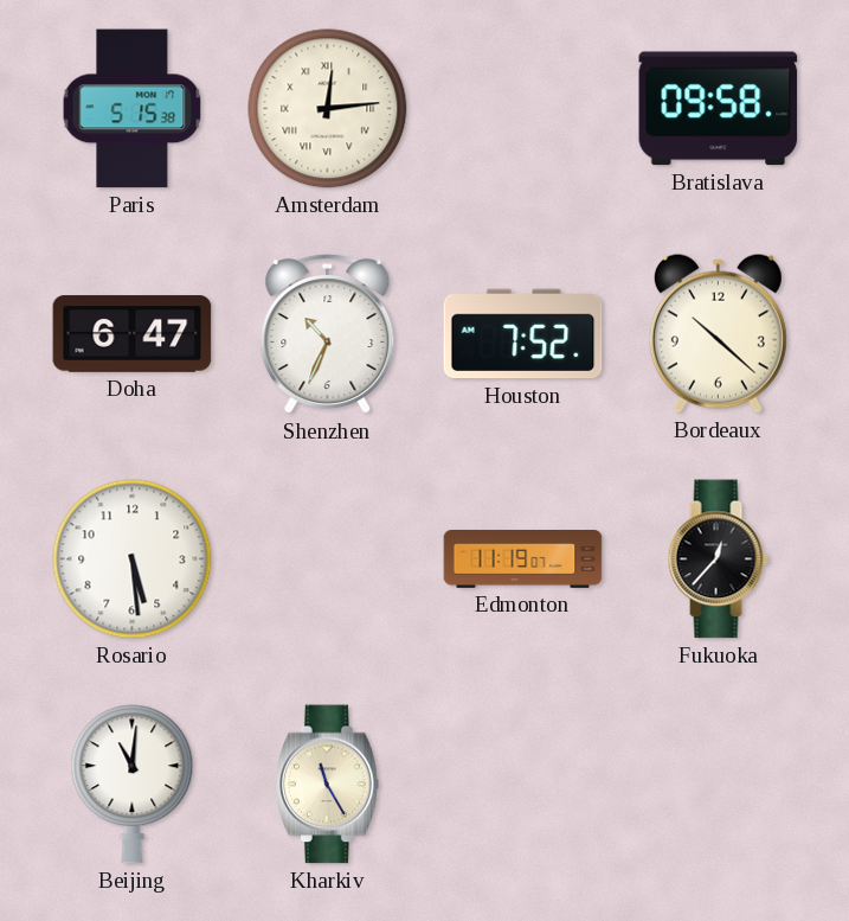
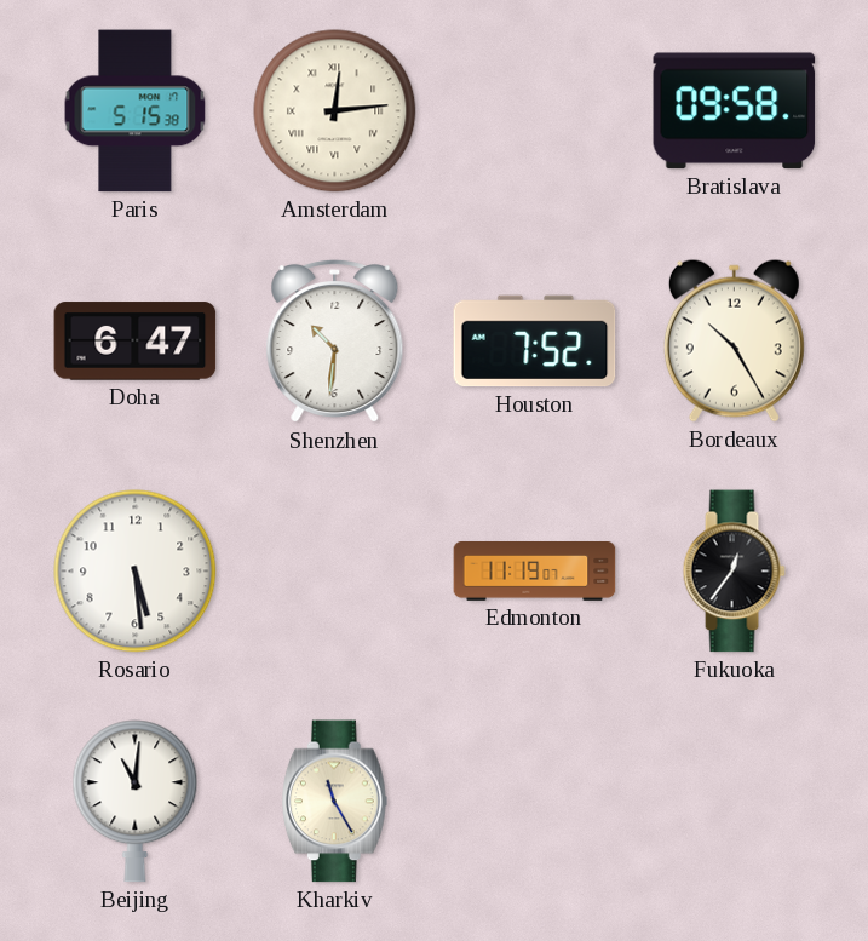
Shenzhen: 10:34 -> 10:31 (335, 342)
Bordeaux: 10:22 -> 10:25 (734, 340)
Fukuoka: 12:37 -> 12:36 (734, 572)
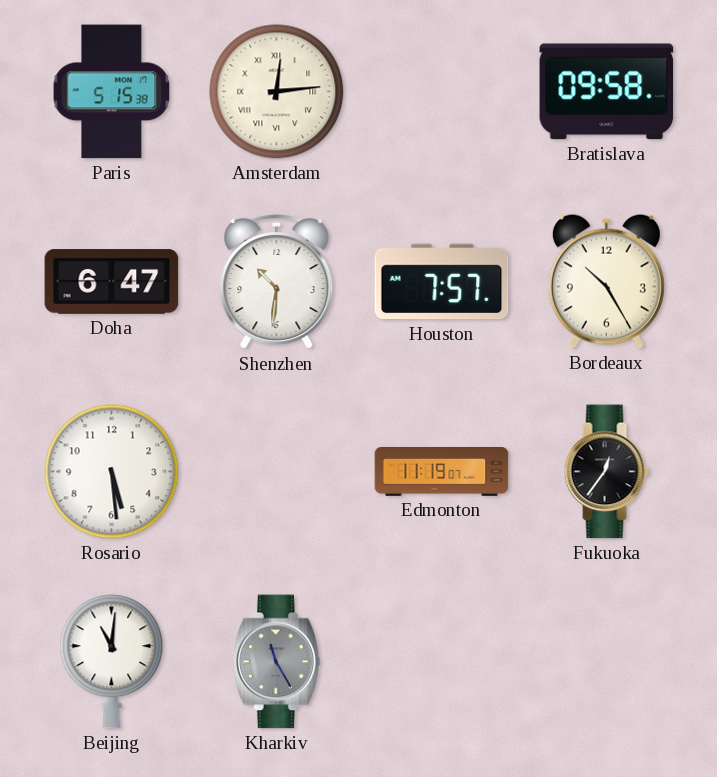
Houston: 7:52 -> 7:57 (442, 282)
Kharkiv dial: cream -> grey (277, 662)
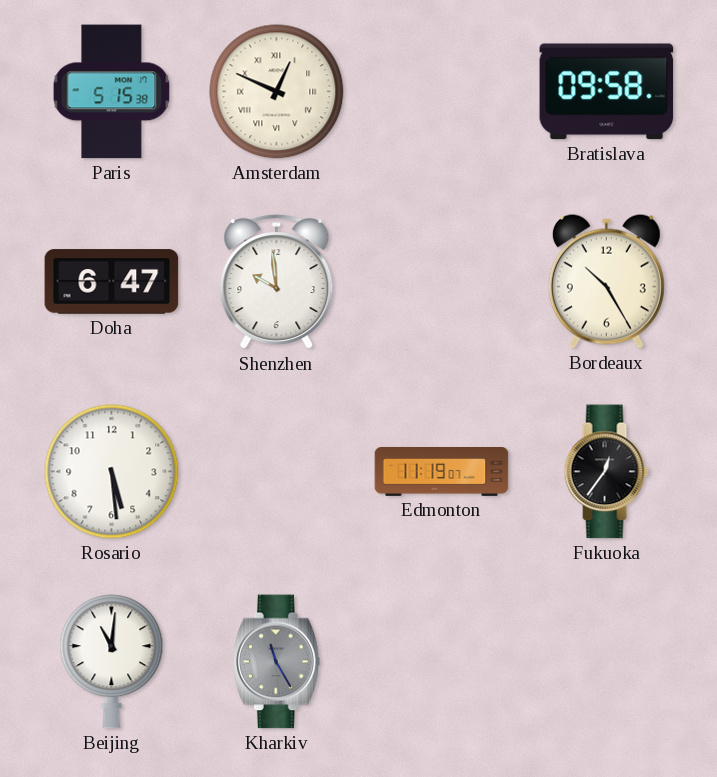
Amsterdam: 12:14 -> 12:49 (277, 92)
Shenzhen: 10:31 -> 9:59 (277, 282)
Houston: 7:57 -> none (442, 282)
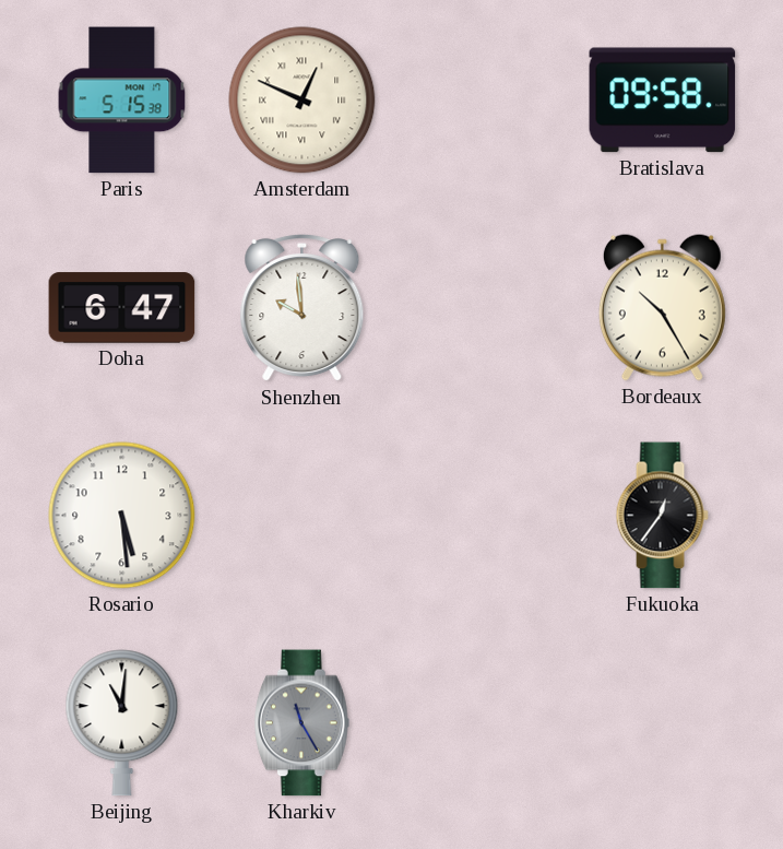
Edmonton: 11:19 -> none (442, 472)
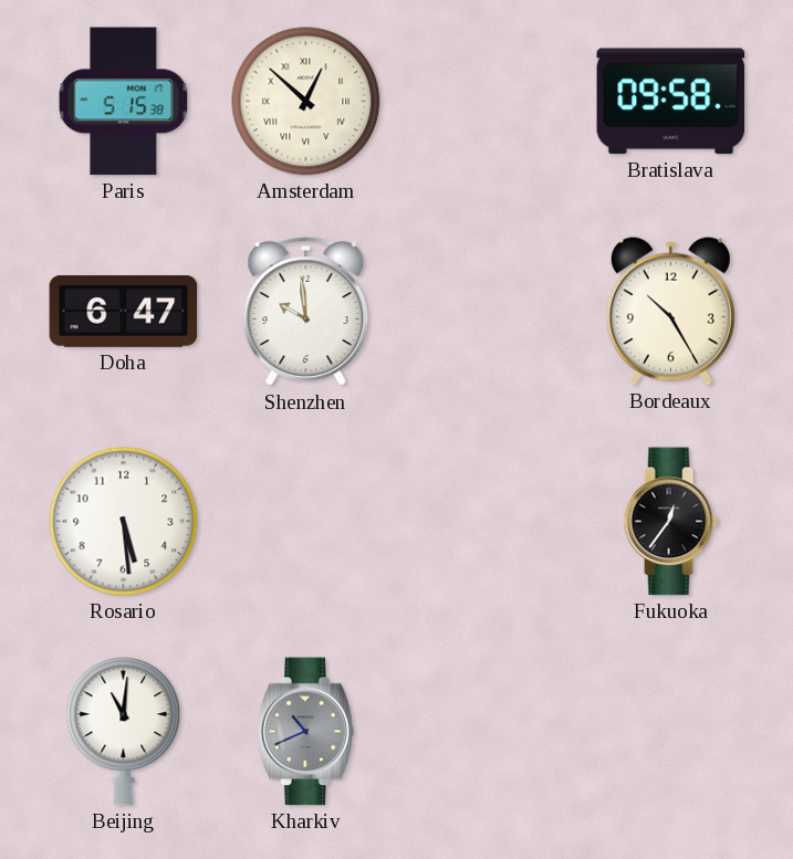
Amsterdam: 12:49 -> 12:52 (306, 102)
Kharkiv: 11:25 -> 10:41 (306, 732)
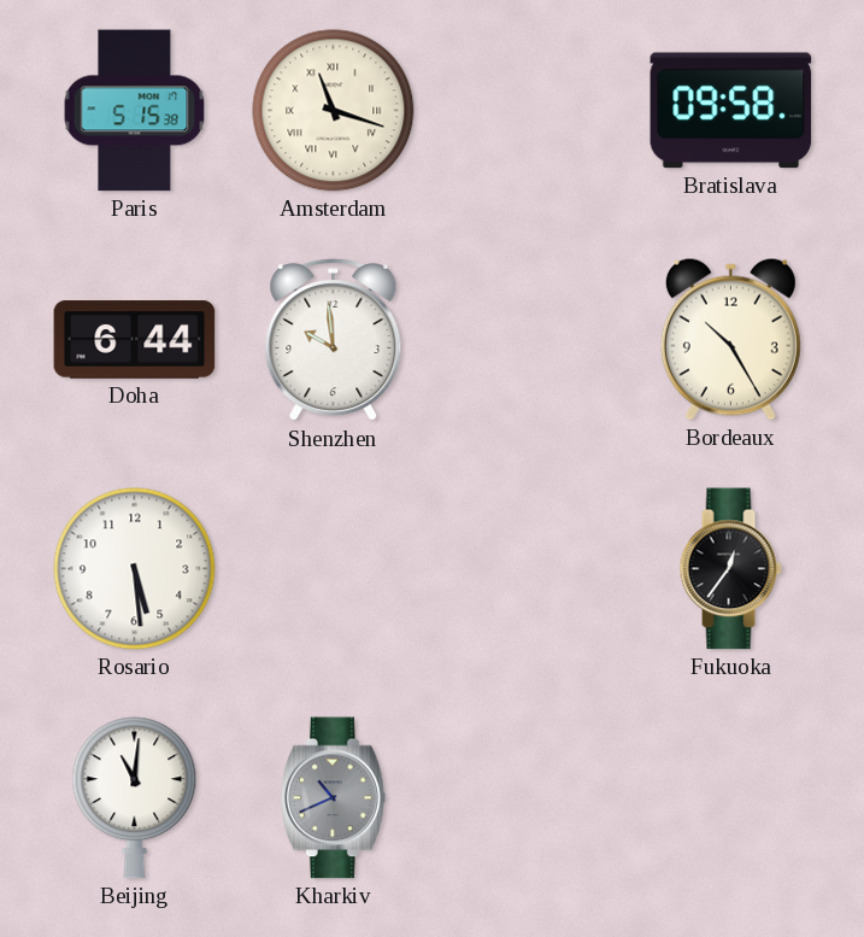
Amsterdam: 12:52 -> 11:18 (334, 111)
Doha: 6:47 -> 6:44 (135, 340)
